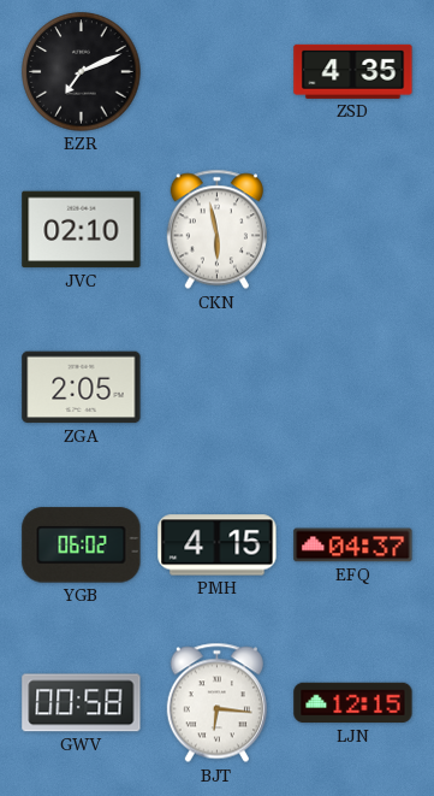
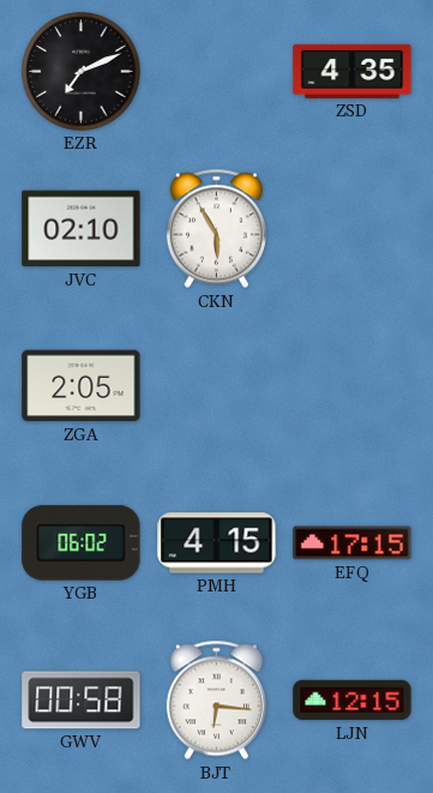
CKN: 5:58 -> 5:55 (216, 229)
EFQ: 04:37 -> 17:15 (353, 543)
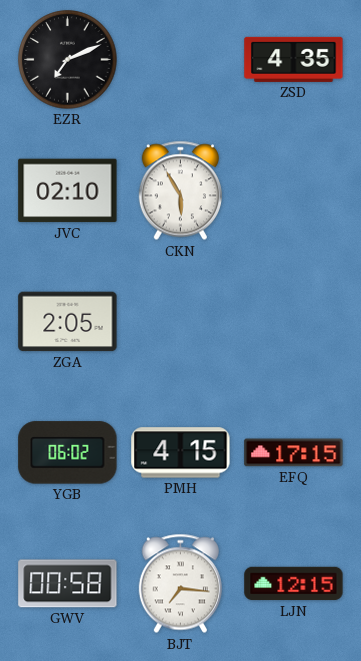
BJT: 6:16 -> 7:16 (180, 584)
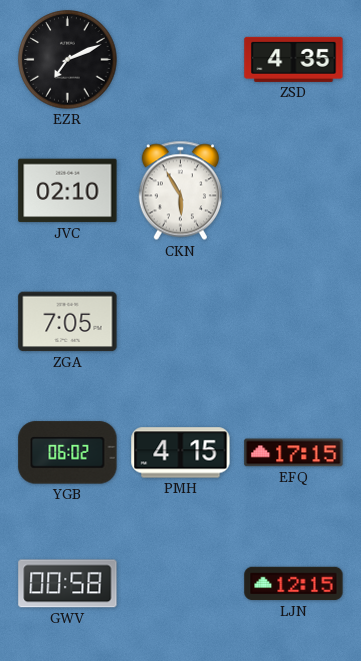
ZGA: 2:05 -> 7:05 (68, 322)
BJT: 7:16 -> none (180, 584)
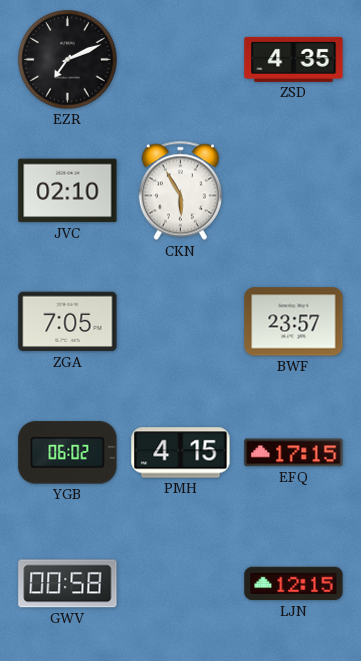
BWF: none -> 23:57 (294, 322)
